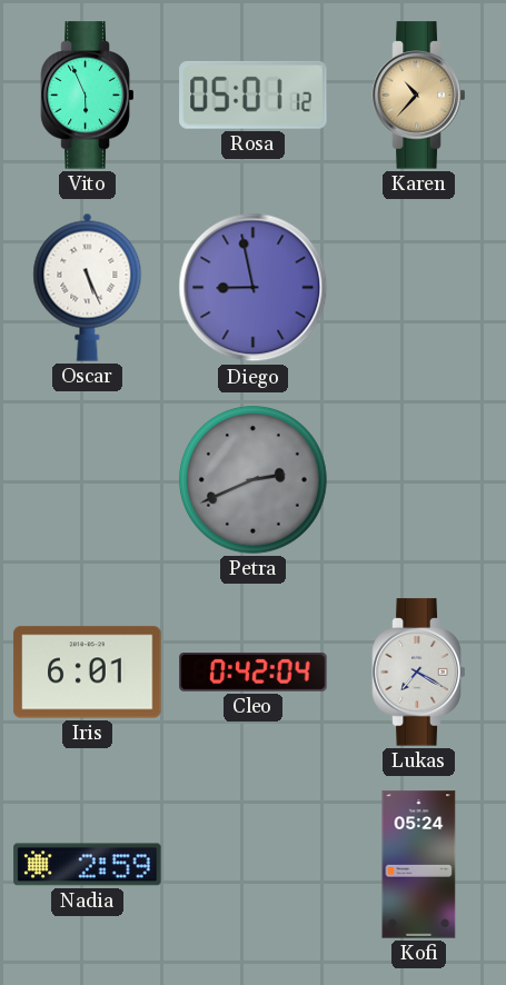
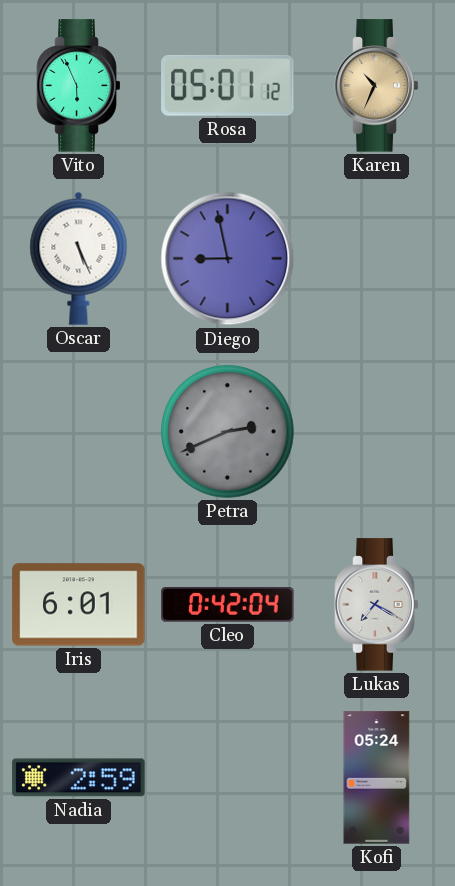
Karen: 10:37 -> 10:34 (377, 86)
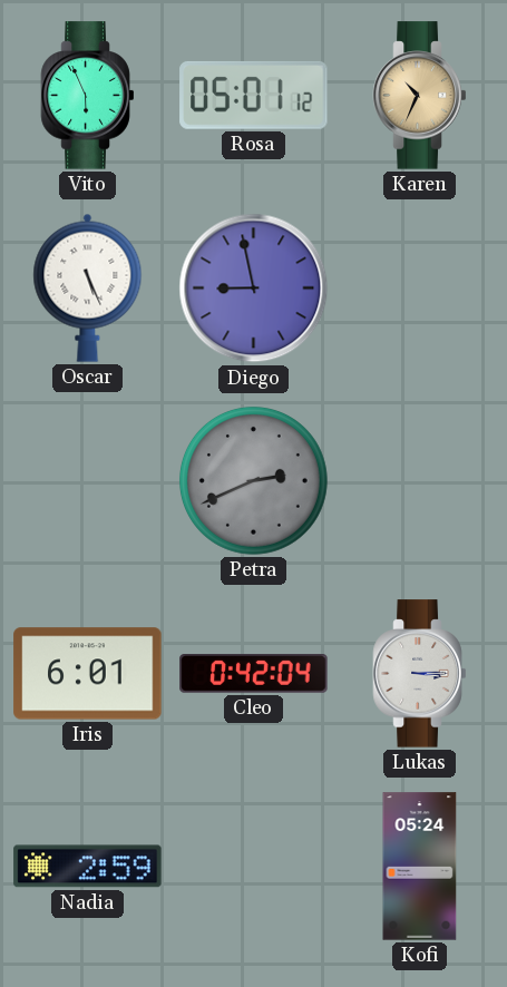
Lukas: 7:20 -> 3:15 (420, 674)
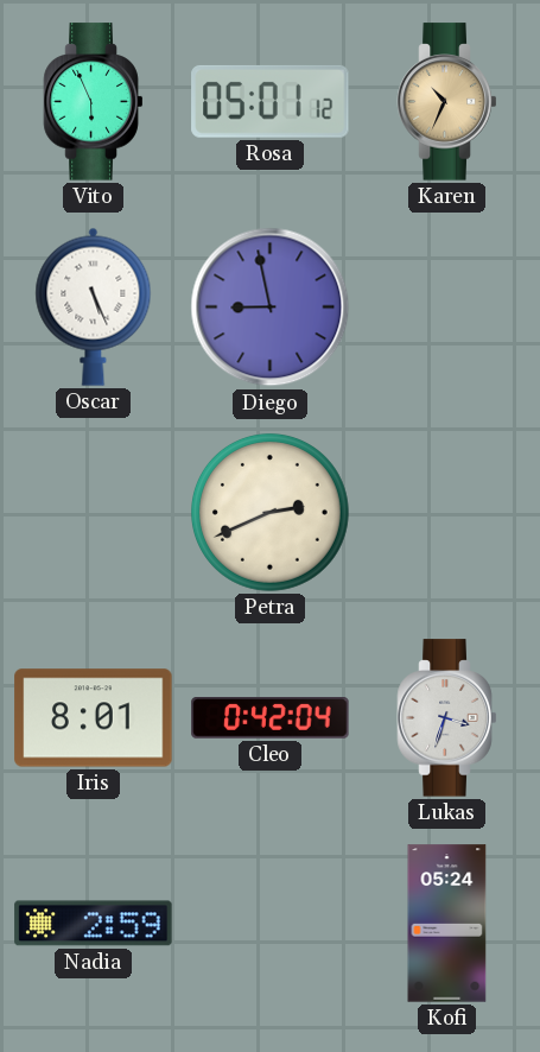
Petra dial: grey -> cream (269, 512)
Iris: 6:01 -> 8:01 (94, 718)
Lukas: 3:15 -> 3:33 (447, 718)
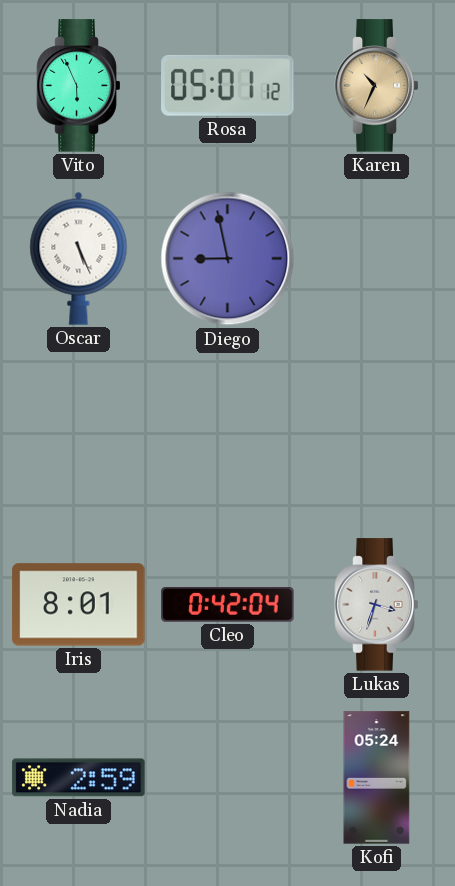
Petra: 2:41 -> none (269, 512)
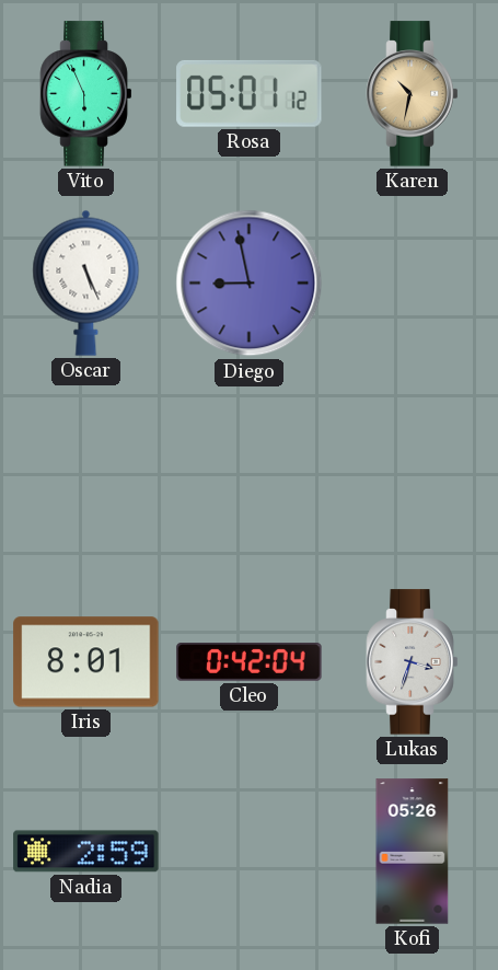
Karen: 10:34 -> 10:32 (413, 94)
Kofi: 05:24 -> 05:26 (413, 852)
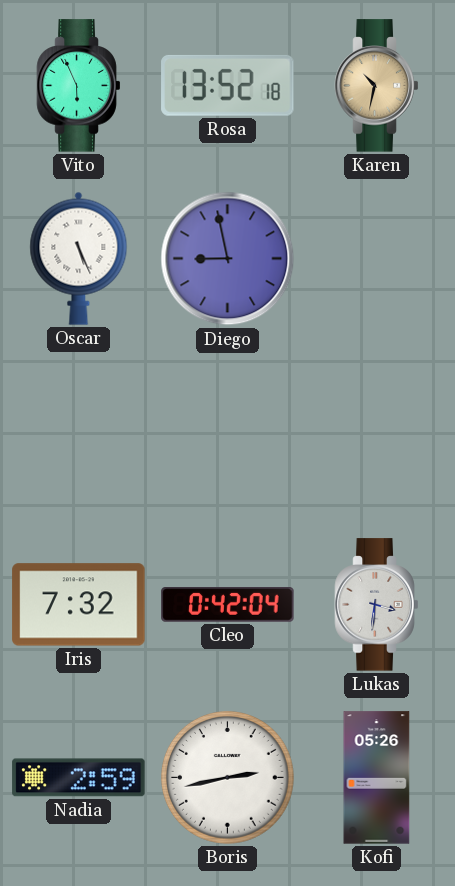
Rosa: 05:01 -> 13:52 (228, 85)
Iris: 8:01 -> 7:32 (79, 605)
Lukas: 3:33 -> 3:31 (377, 605)
Boris: none -> 2:43 (227, 777)
